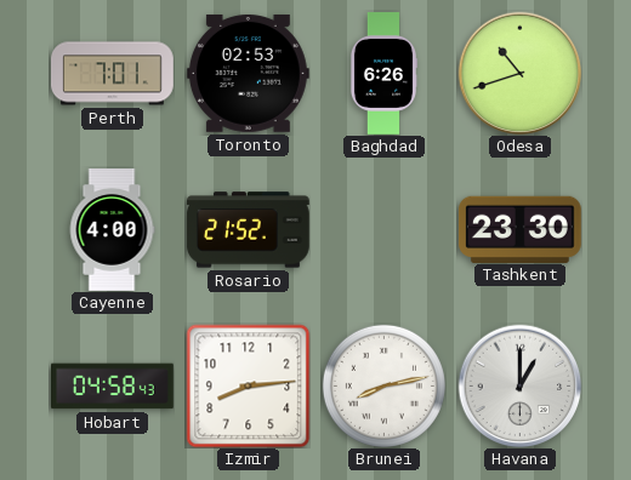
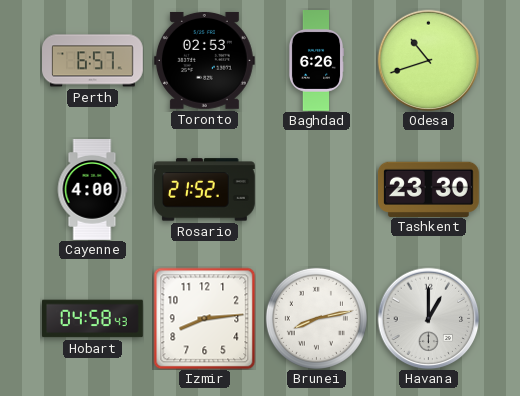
Perth: 7:01 -> 6:57 (93, 61)
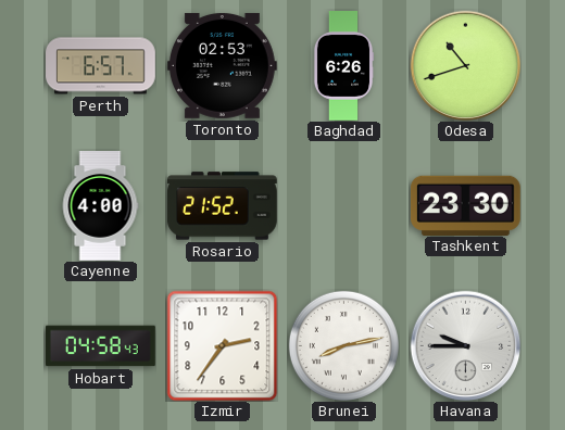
Izmir: 8:14 -> 2:36 (222, 345)
Havana: 1:00 -> 9:45 (465, 345)
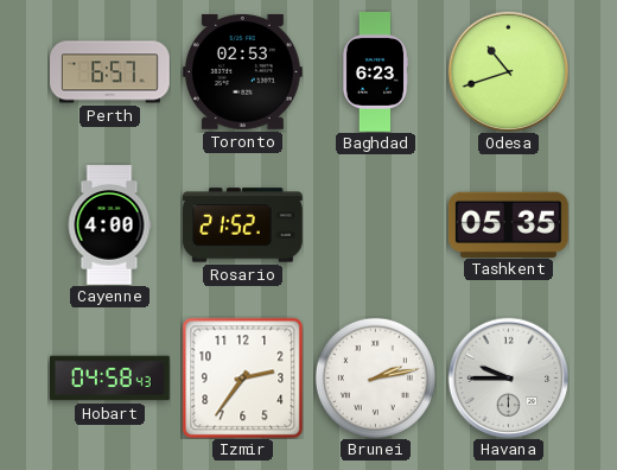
Baghdad: 6:26 -> 6:23 (375, 72)
Tashkent: 23:30 -> 05:35 (508, 224)
Brunei: 8:13 -> 2:13 (375, 377)
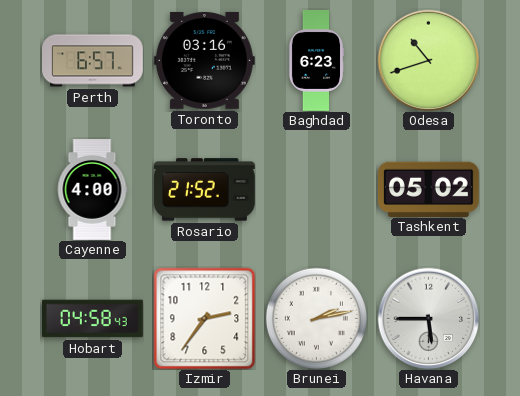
Toronto: 02:53 -> 03:16 (204, 60)
Tashkent: 05:35 -> 05:02 (428, 189)
Havana: 9:45 -> 5:45 (428, 318)
